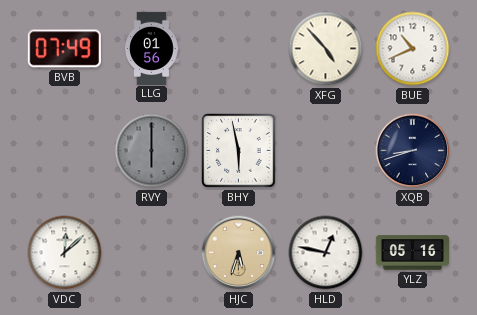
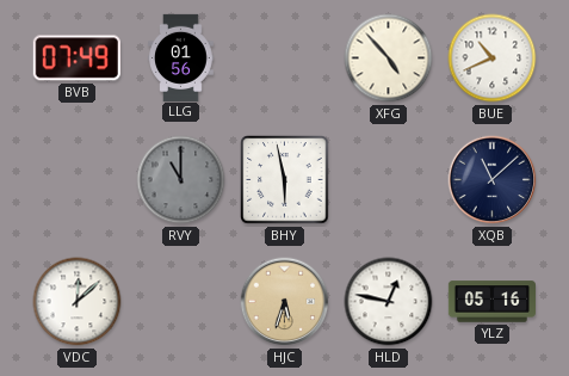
RVY: 6:00 -> 11:00 (181, 180)
XQB: 8:42 -> 11:08 (493, 180)
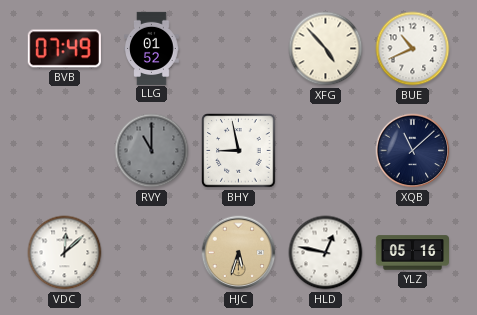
LLG: 01:56 -> 01:52 (152, 48)
BHY: 5:58 -> 8:58 (239, 151)
